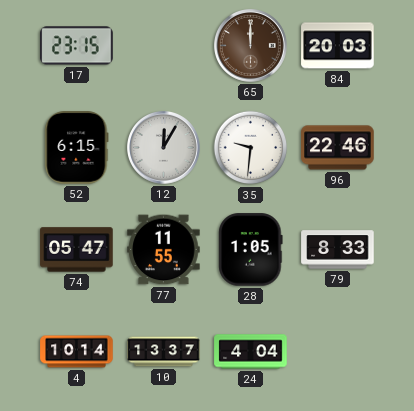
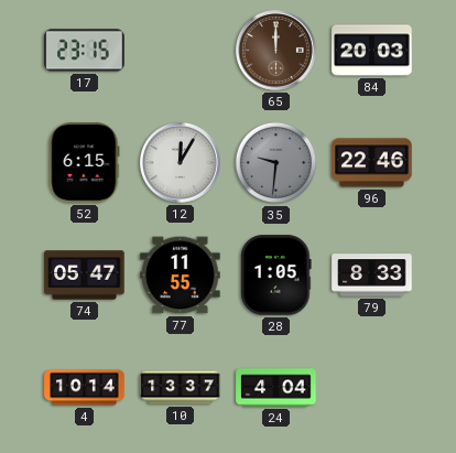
35 dial: white -> grey (276, 163)
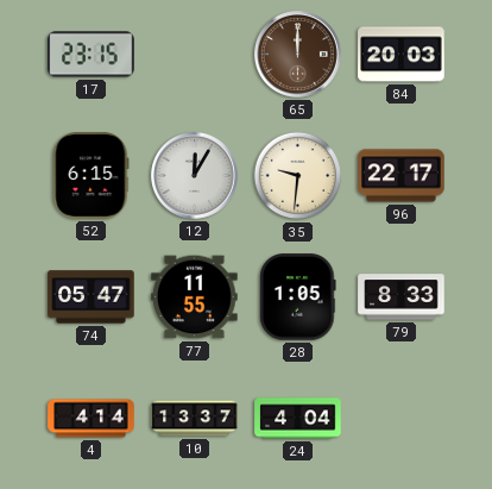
35 dial: grey -> cream (298, 176)
96: 22:46 -> 22:17 (402, 176)
4: 10:14 -> 4:14 (92, 419)
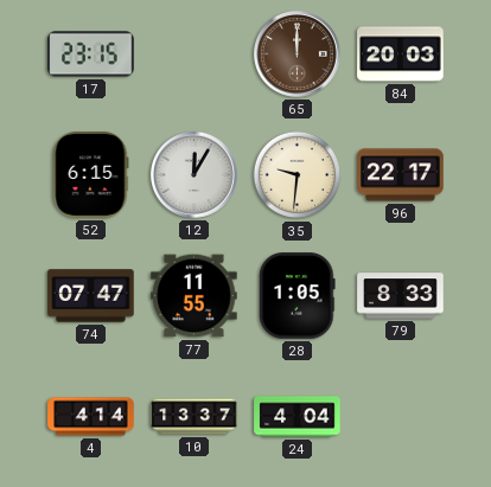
74: 05:47 -> 07:47 (91, 296)
